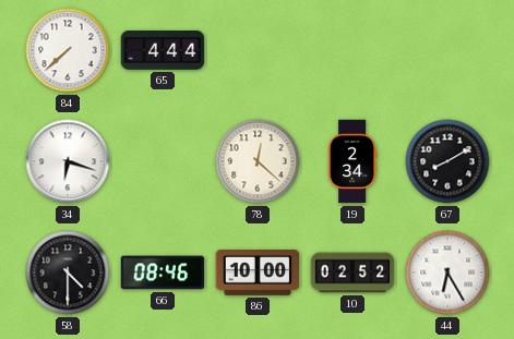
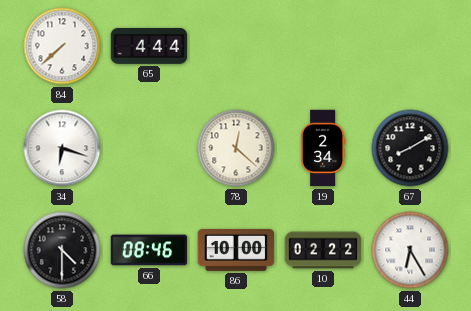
10: 02:52 -> 02:22 (323, 250)
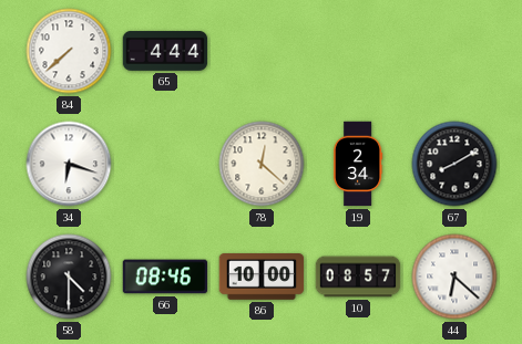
10: 02:22 -> 08:57 (358, 277)
44: 6:25 -> 6:22 (454, 277)
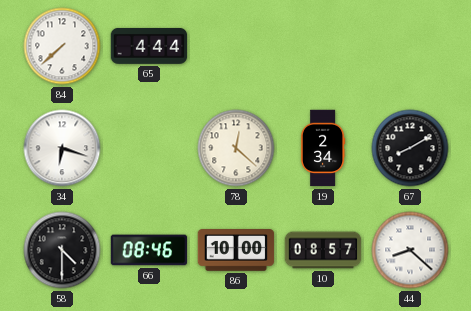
44: 6:22 -> 8:22 (410, 250)
